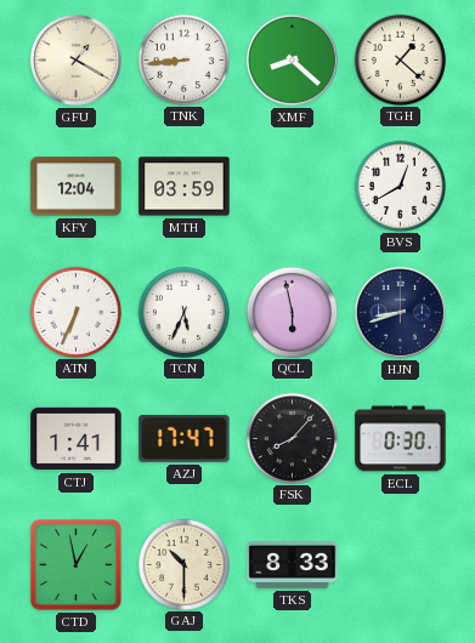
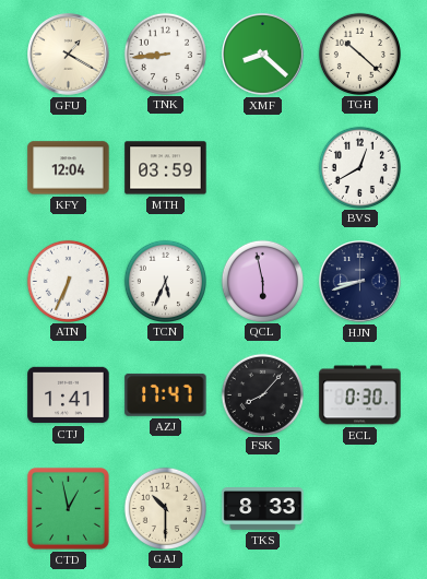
TGH: 1:22 -> 10:22 (359, 54)
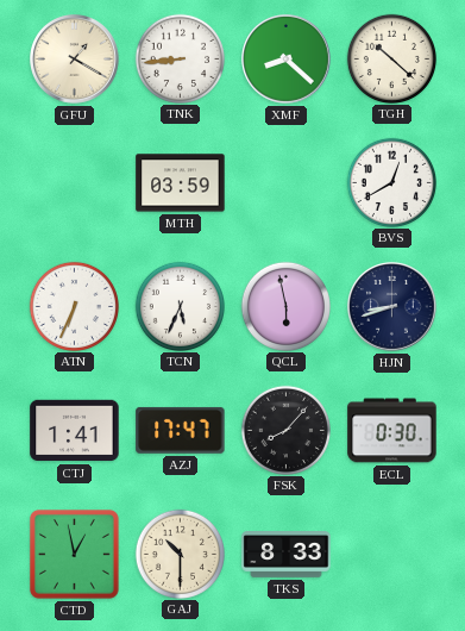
KFY: 12:04 -> none (69, 168)
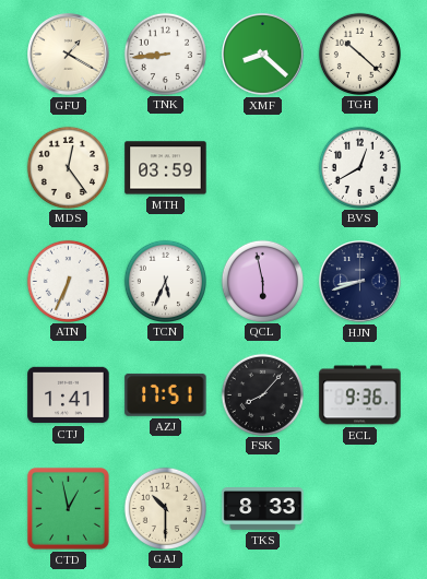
MDS: none -> 12:24 (68, 167)
AZJ: 17:47 -> 17:51 (166, 394)
ECL: 0:30 -> 9:36 (360, 395)
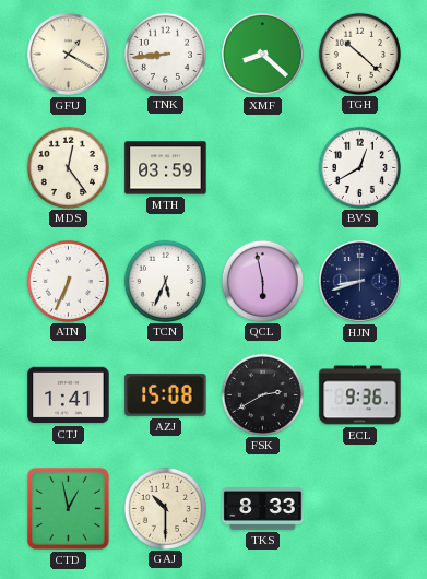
AZJ: 17:51 -> 15:08 (166, 394)
FSK: 8:07 -> 2:40 (262, 394)
